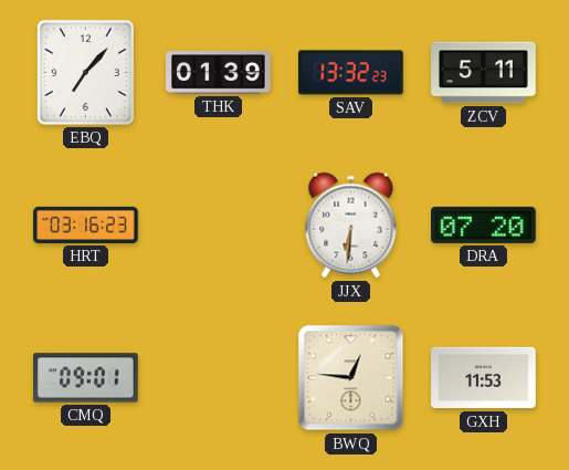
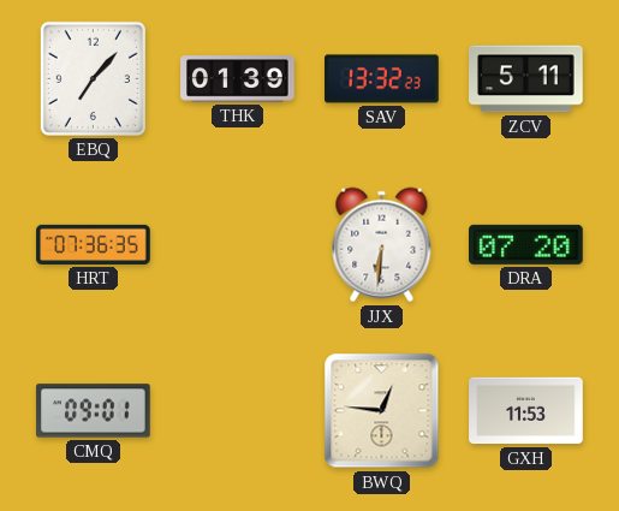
HRT: 03:16 -> 07:36 (94, 244)
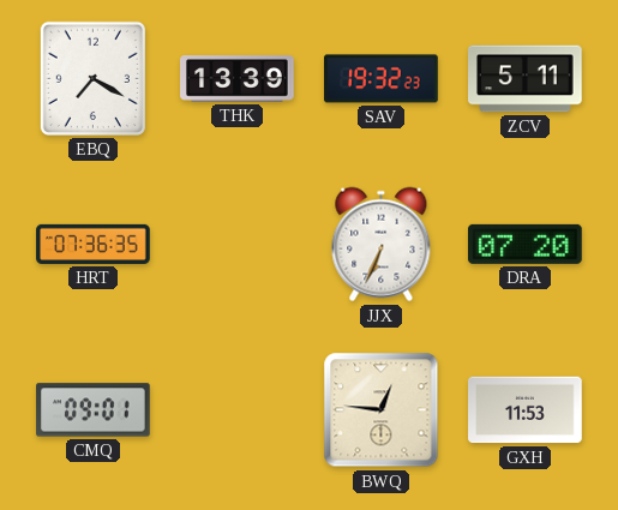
EBQ: 7:07 -> 7:20 (92, 78)
THK: 01:39 -> 13:39 (238, 79)
SAV: 13:32 -> 19:32 (382, 79)
JJX: 6:31 -> 6:34 (382, 245)
